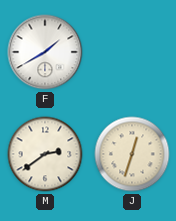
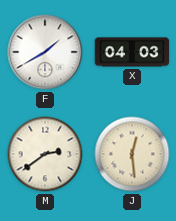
X: none -> 04:03 (132, 52)
J: 12:33 -> 12:29 (132, 154)
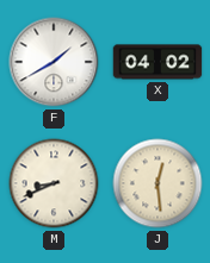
X: 04:03 -> 04:02 (157, 62)
M: 2:39 -> 8:41 (54, 183)
